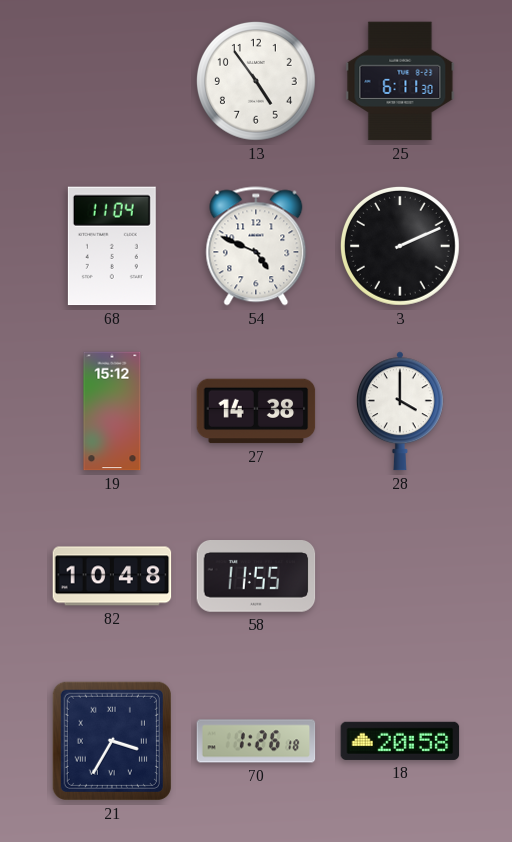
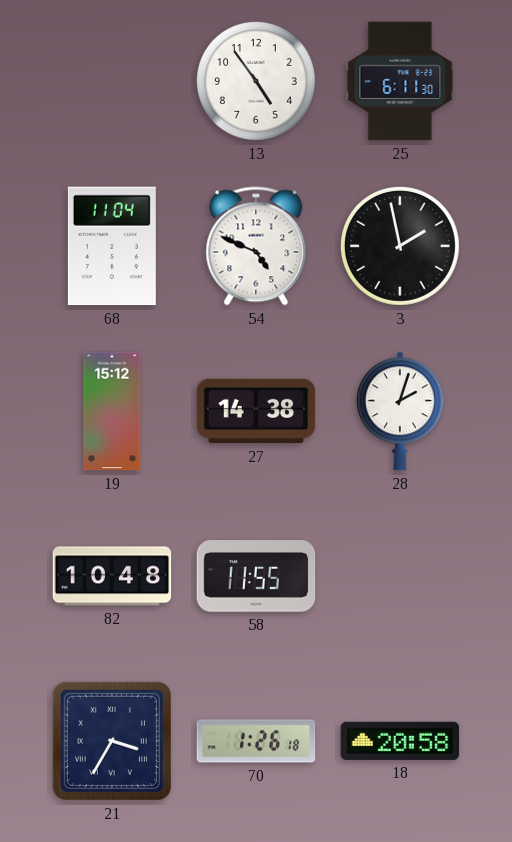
3: 2:11 -> 1:58 (400, 246)
28: 4:00 -> 2:03 (400, 411)
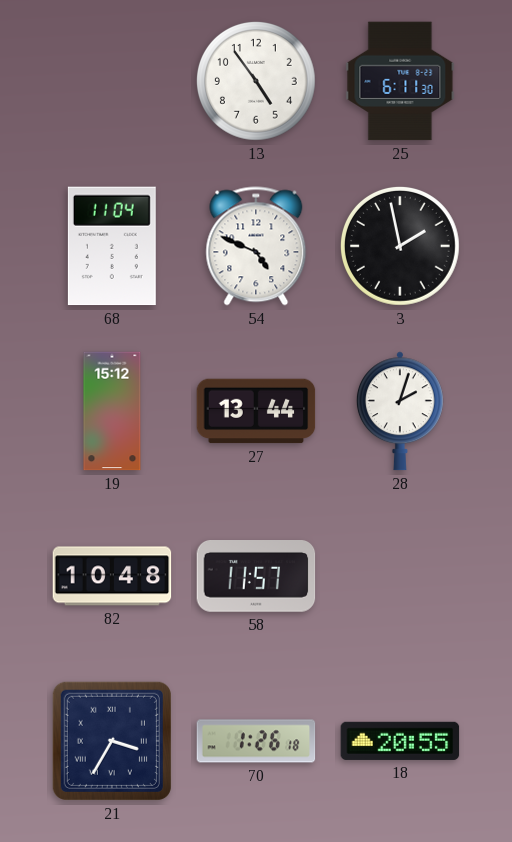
27: 14:38 -> 13:44 (256, 411)
58: 11:55 -> 11:57 (256, 577)
18: 20:58 -> 20:55 (400, 741)
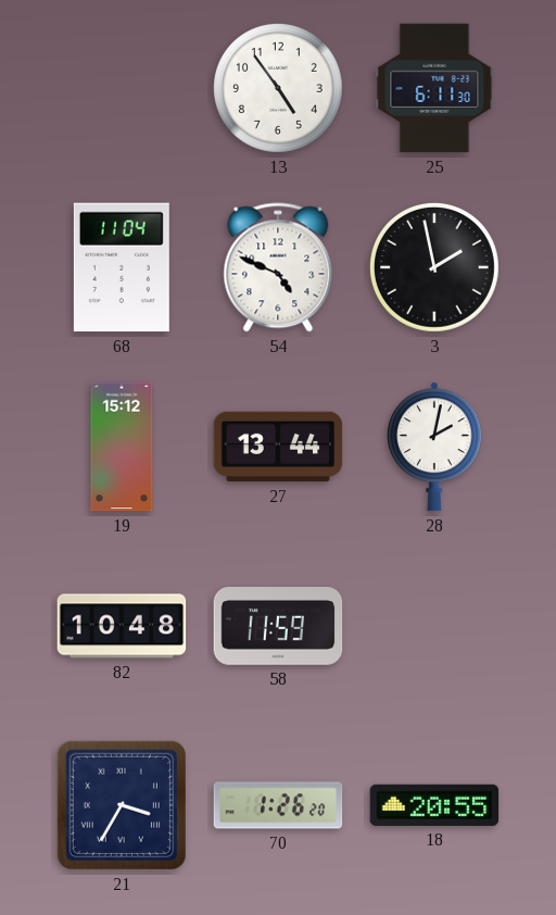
28: 2:03 -> 2:02 (434, 447)
58: 11:57 -> 11:59 (278, 627)
70: 1:26:18 -> 1:26:20 (278, 805)
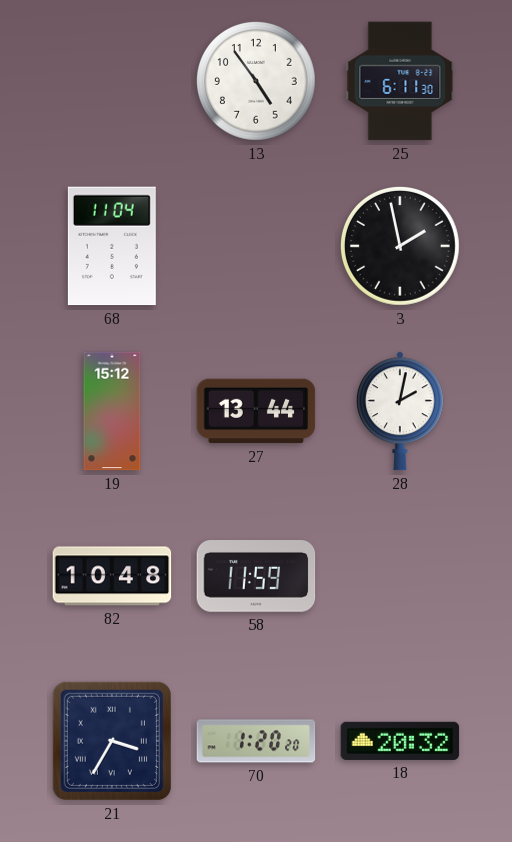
54: 4:49 -> none (278, 267)
70: 1:26 -> 1:20 (256, 741)
18: 20:55 -> 20:32 (400, 741)
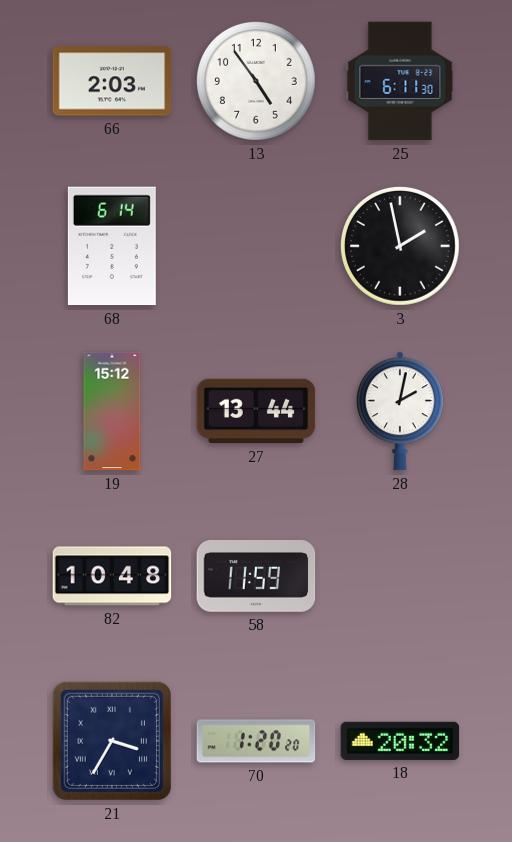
66: none -> 2:03 (112, 81)
68: 11:04 -> 6:14 (112, 246)
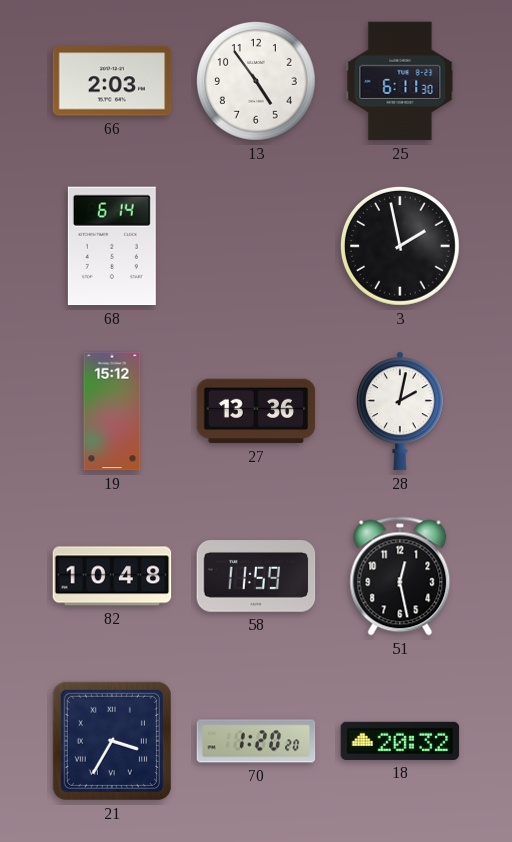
27: 13:44 -> 13:36 (256, 411)
51: none -> 12:28 (400, 576)
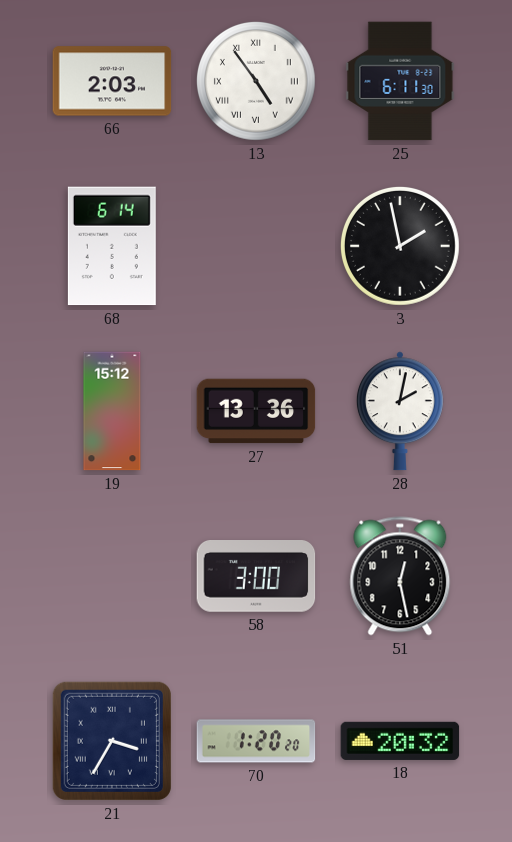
13 numerals: Arabic -> Roman (256, 81)
82: 10:48 -> none (112, 576)
58: 11:59 -> 3:00 (256, 577)
